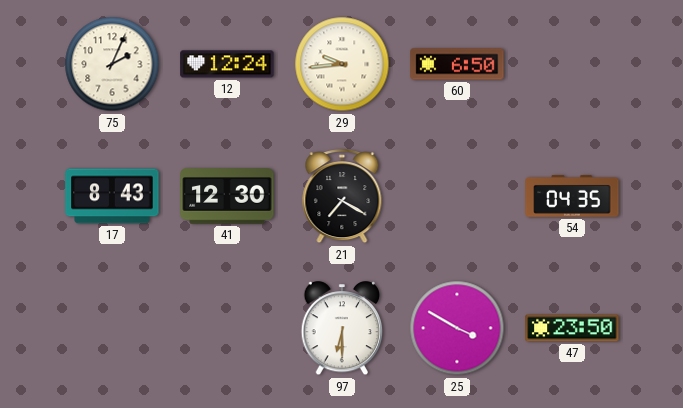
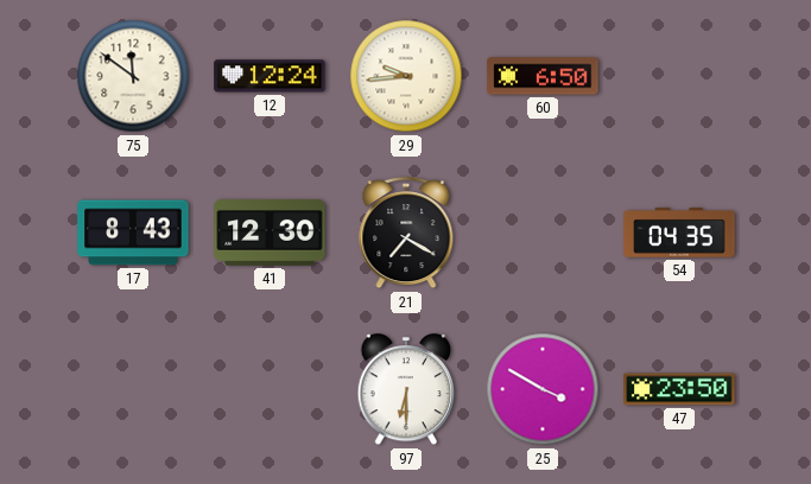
75: 2:04 -> 11:51 (133, 76)
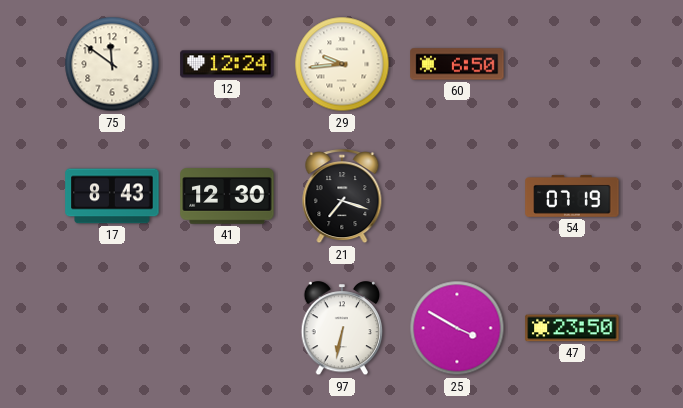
21: 7:20 -> 7:18 (342, 197)
54: 04:35 -> 07:19 (572, 196)
97: 6:30 -> 6:32 (342, 329)
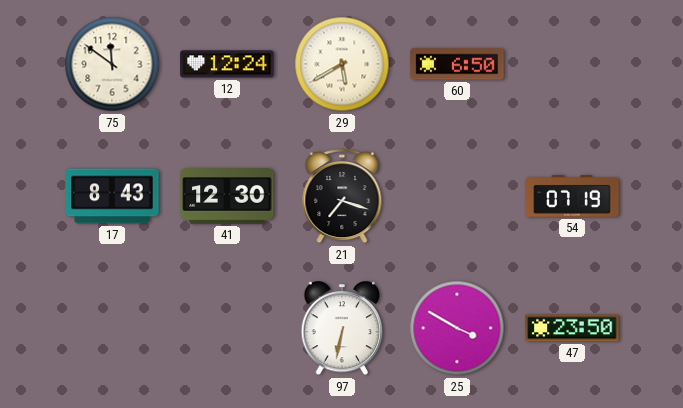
29: 9:44 -> 5:40 (342, 64)
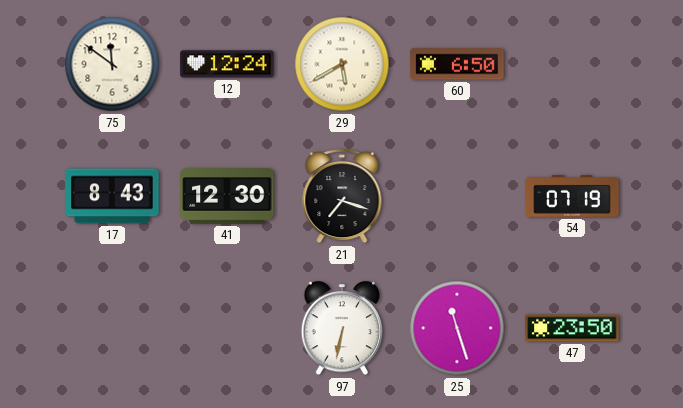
25: 3:50 -> 11:27 (457, 328)
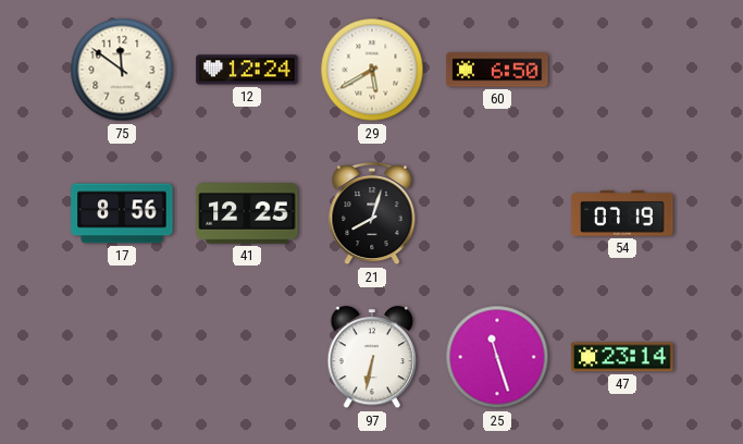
17: 8:43 -> 8:56 (122, 213)
41: 12:30 -> 12:25 (247, 213)
21: 7:18 -> 8:03 (372, 214)
47: 23:50 -> 23:14 (622, 357)
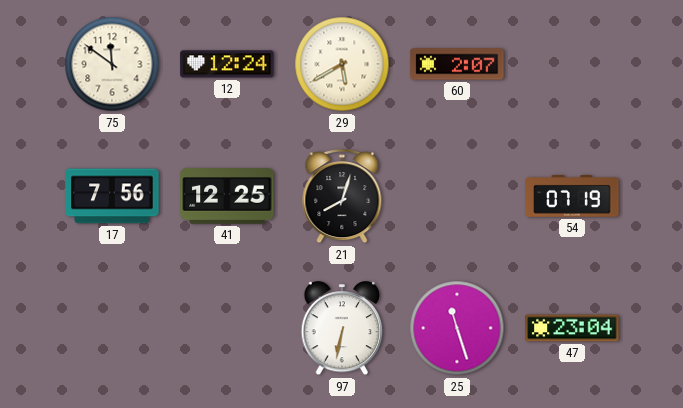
60: 6:50 -> 2:07 (457, 64)
17: 8:56 -> 7:56 (112, 196)
47: 23:14 -> 23:04 (572, 328)
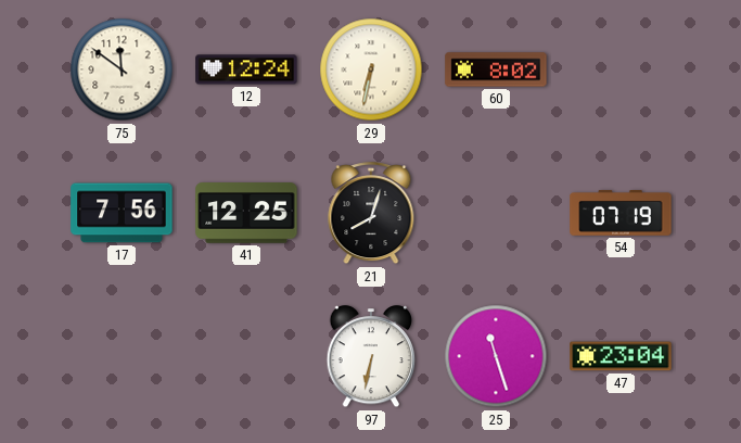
29: 5:40 -> 6:32 (371, 69)
60: 2:07 -> 8:02 (496, 69)
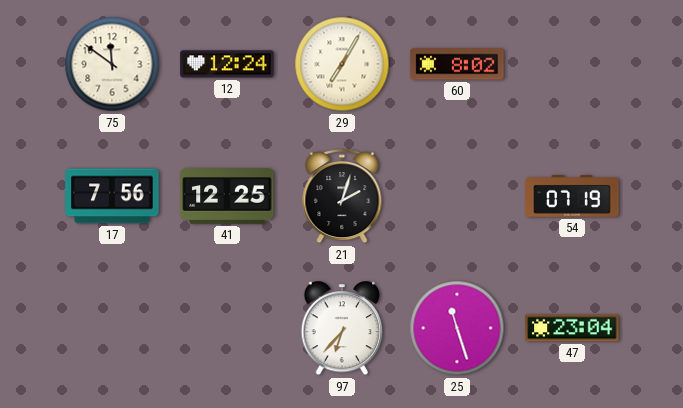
29: 6:32 -> 7:05 (342, 64)
21: 8:03 -> 2:03 (342, 197)
97: 6:32 -> 6:37 (342, 329)
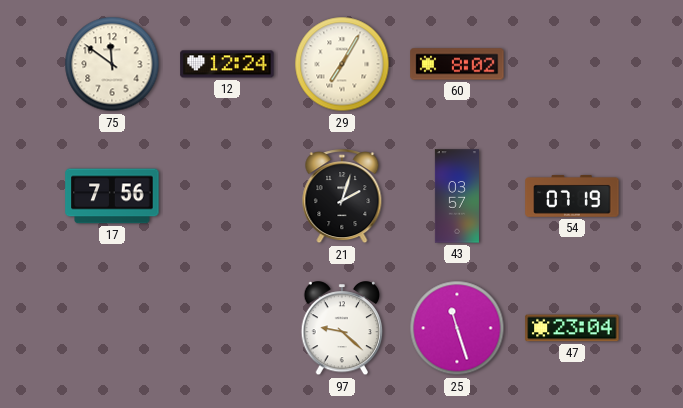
41: 12:25 -> none (227, 196)
43: none -> 03:57 (457, 196)
97: 6:37 -> 9:22 (342, 329)
